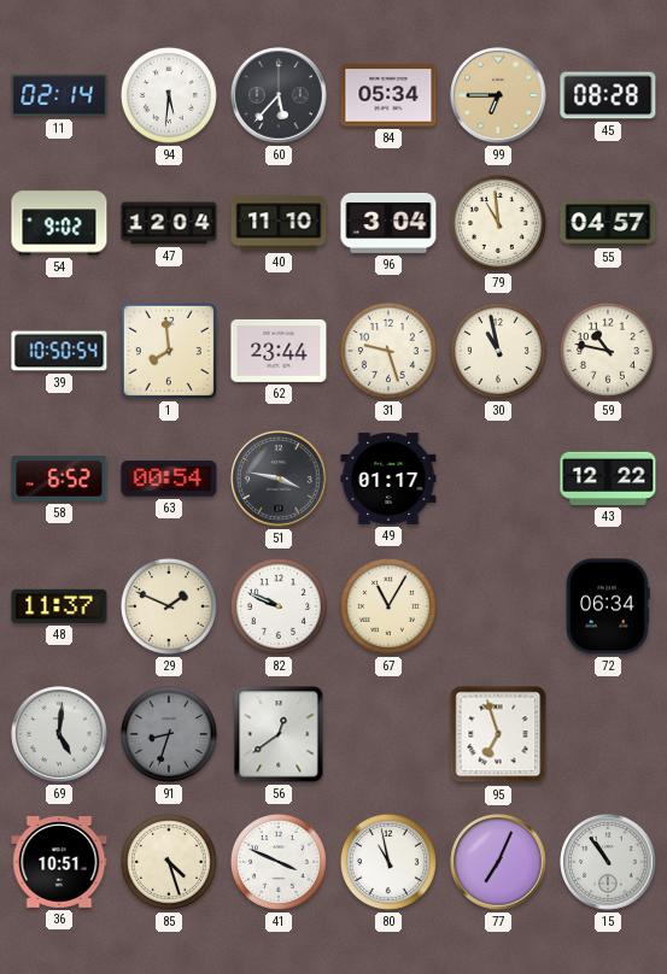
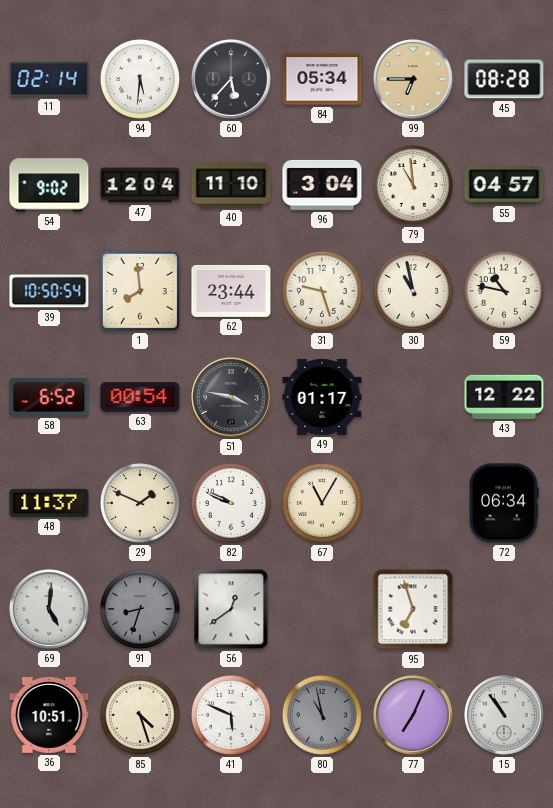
41: 3:49 -> 5:49 (231, 715)
80 dial: white -> grey (322, 715)
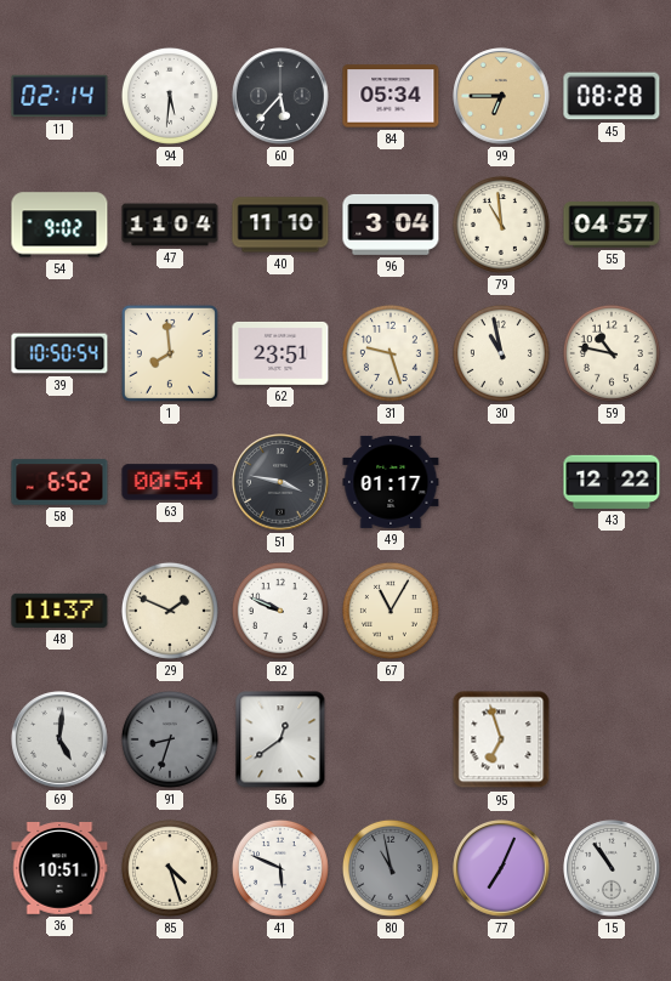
47: 12:04 -> 11:04 (170, 225)
62: 23:44 -> 23:51 (280, 353)
72: 06:34 -> none (504, 503)
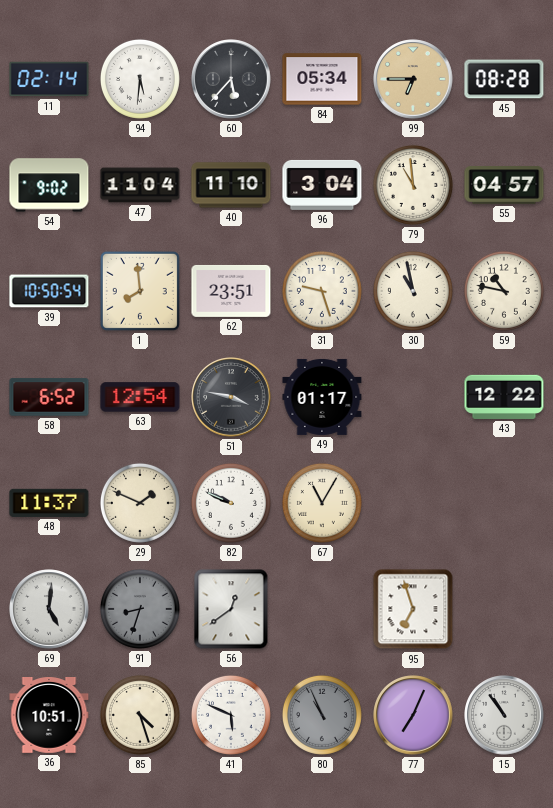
63: 00:54 -> 12:54 (140, 397)
80: 10:58 -> 10:56 (322, 715)
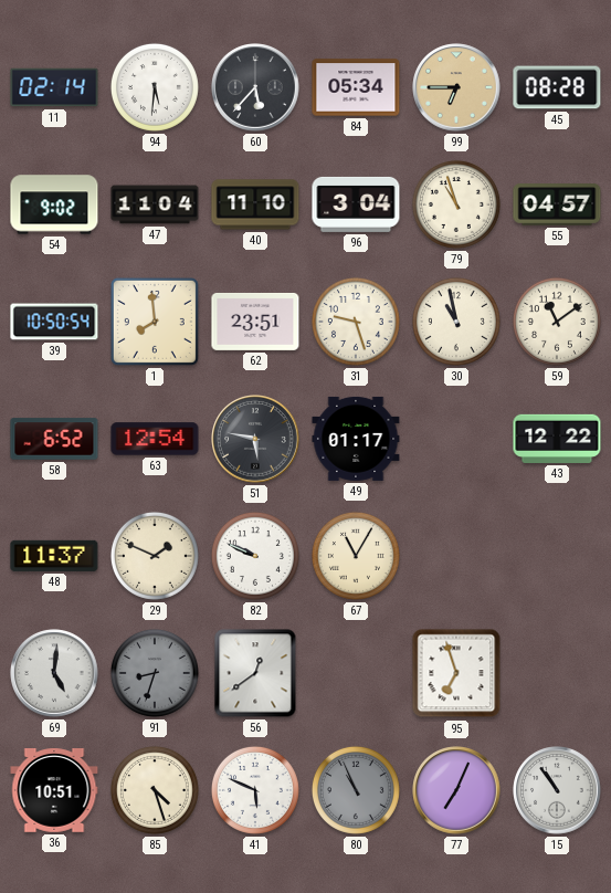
79: 10:59 -> 10:57 (456, 204)
59: 10:47 -> 11:09 (557, 322)
51: 3:47 -> 5:47 (255, 439)
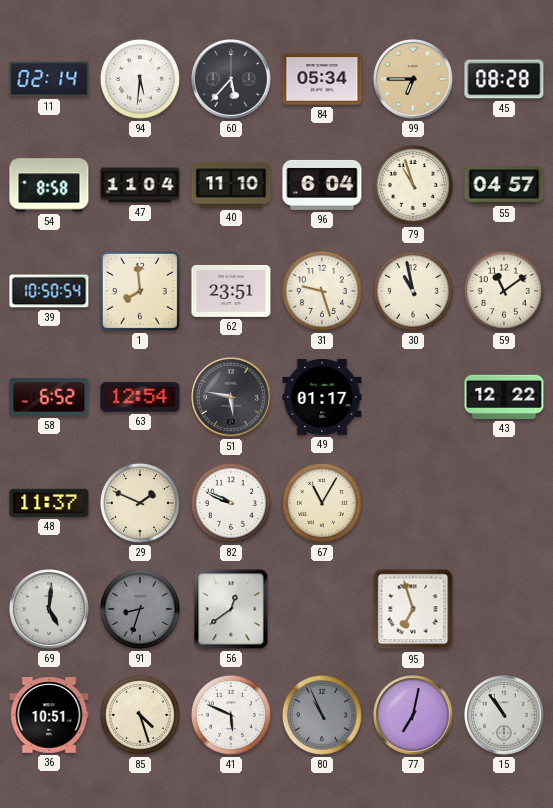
54: 9:02 -> 8:58 (49, 185)
96: 3:04 -> 6:04 (322, 185)
77: 7:04 -> 7:02 (413, 715)
